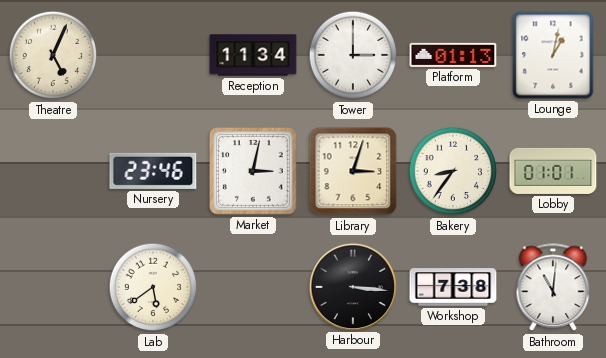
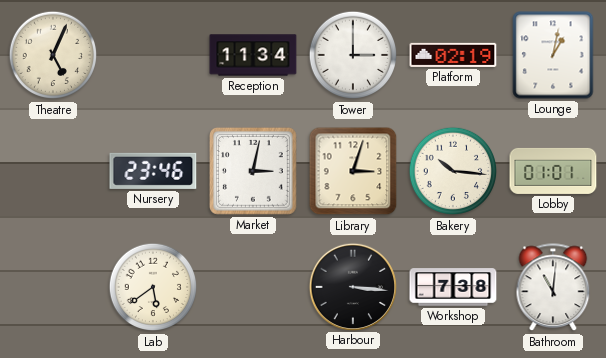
Platform: 01:13 -> 02:19 (453, 55)
Bakery: 8:36 -> 10:16 (453, 171)
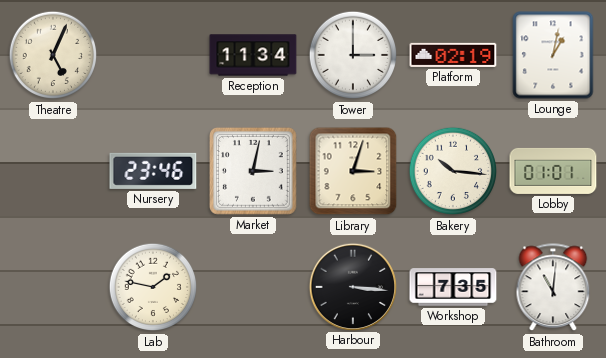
Lab: 5:39 -> 1:47 (153, 287)
Workshop: 7:38 -> 7:35 (453, 287)
